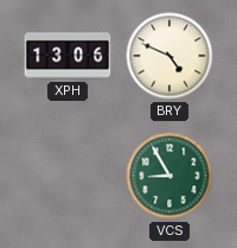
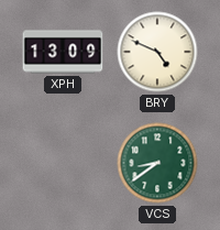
XPH: 13:06 -> 13:09 (63, 52)
VCS: 8:55 -> 8:39 (157, 163)
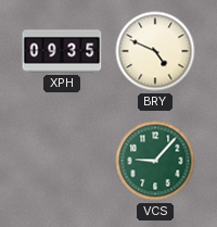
XPH: 13:09 -> 09:35 (62, 51)
VCS: 8:39 -> 9:07 (155, 161)
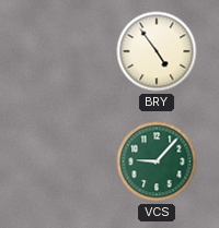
XPH: 09:35 -> none (62, 51)
BRY: 4:49 -> 4:54 (157, 51)
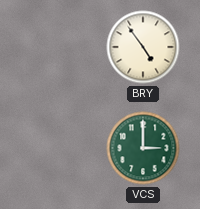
VCS: 9:07 -> 3:00 (143, 148)
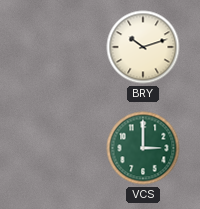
BRY: 4:54 -> 10:12 (143, 47)
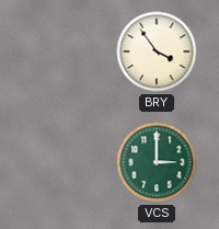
BRY: 10:12 -> 3:54 (157, 51)
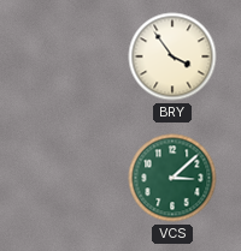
VCS: 3:00 -> 3:08 (172, 178)
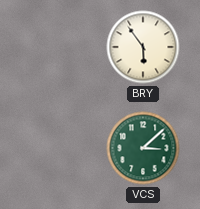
BRY: 3:54 -> 5:54 (143, 47)
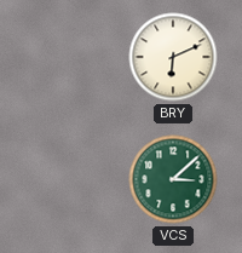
BRY: 5:54 -> 6:11 (173, 57)
